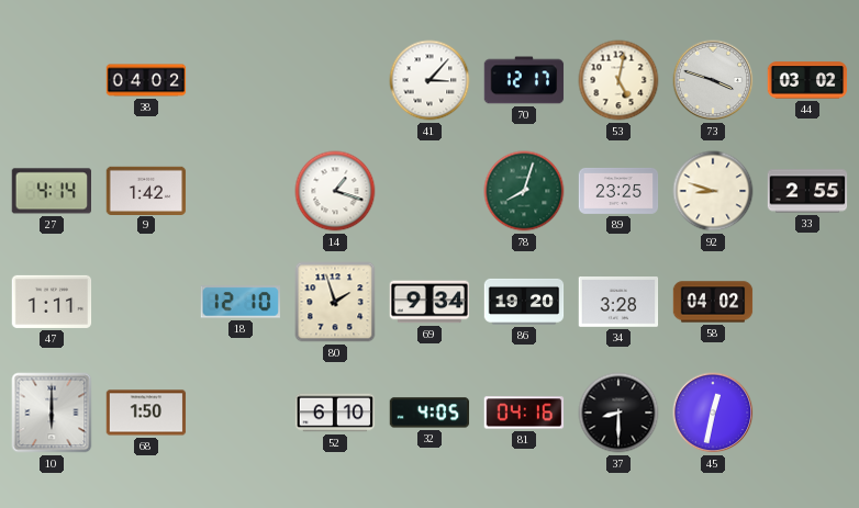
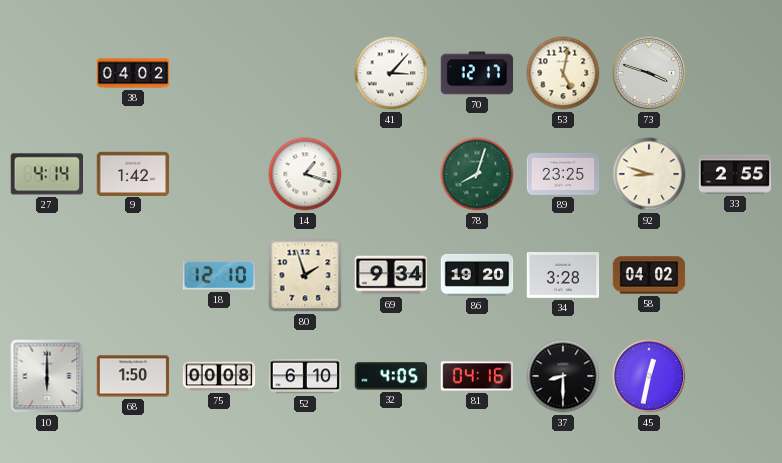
44: 03:02 -> none (807, 80)
47: 1:11 -> none (52, 302)
75: none -> 00:08 (219, 376)
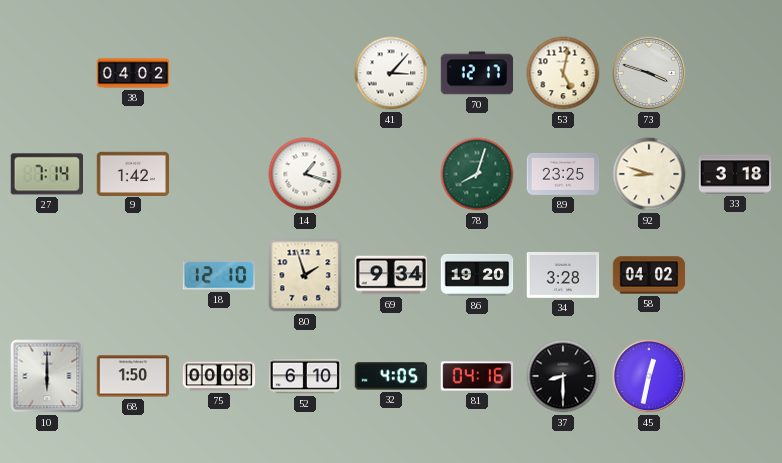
27: 4:14 -> 7:14 (46, 174)
33: 2:55 -> 3:18 (735, 174)
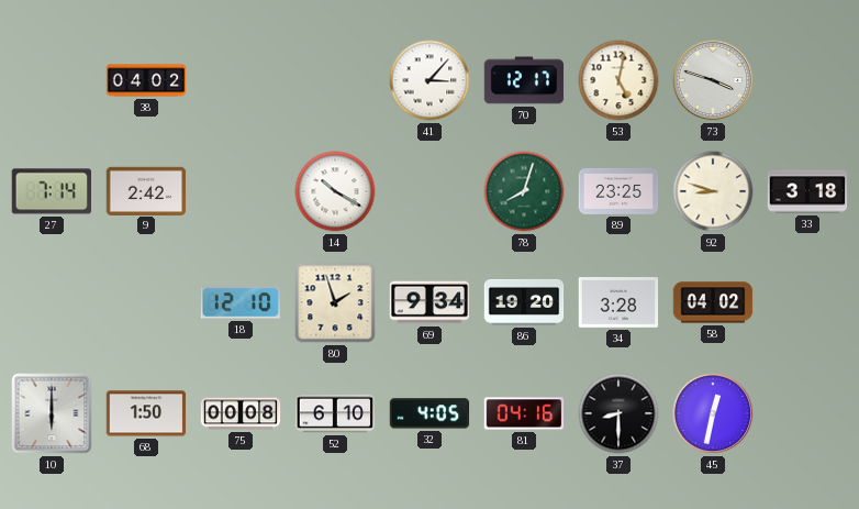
9: 1:42 -> 2:42 (146, 190)
14: 1:18 -> 10:20 (335, 191)
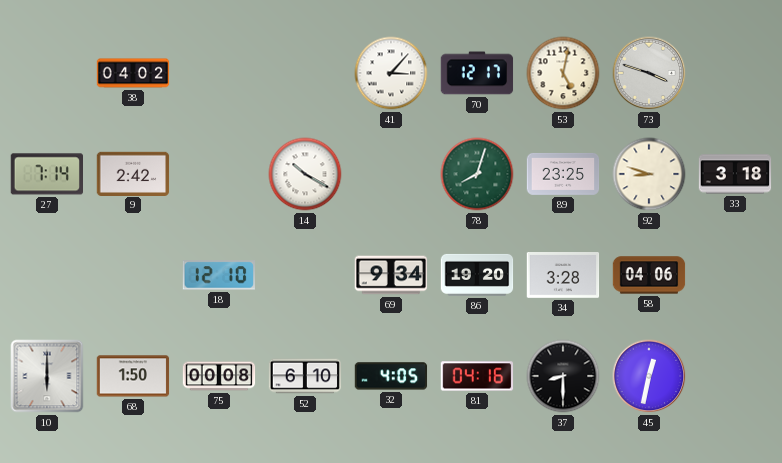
80: 1:57 -> none (335, 302)
58: 04:02 -> 04:06 (649, 275)
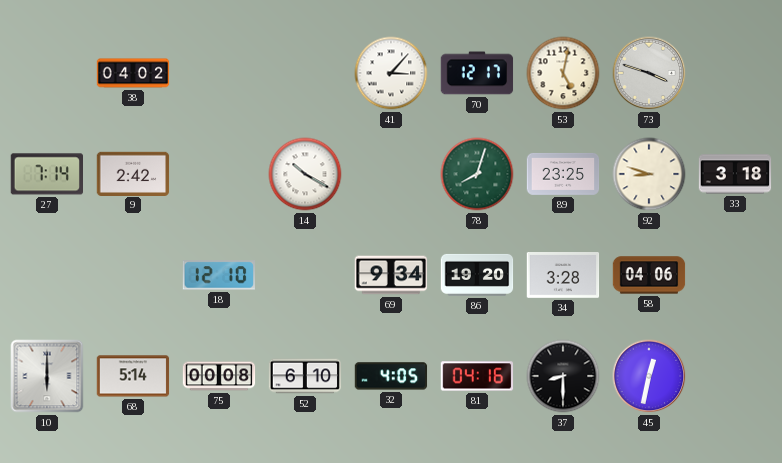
68: 1:50 -> 5:14 (133, 376)
